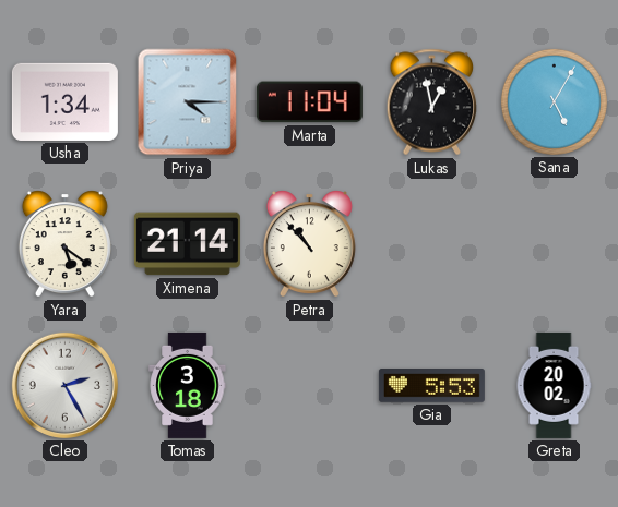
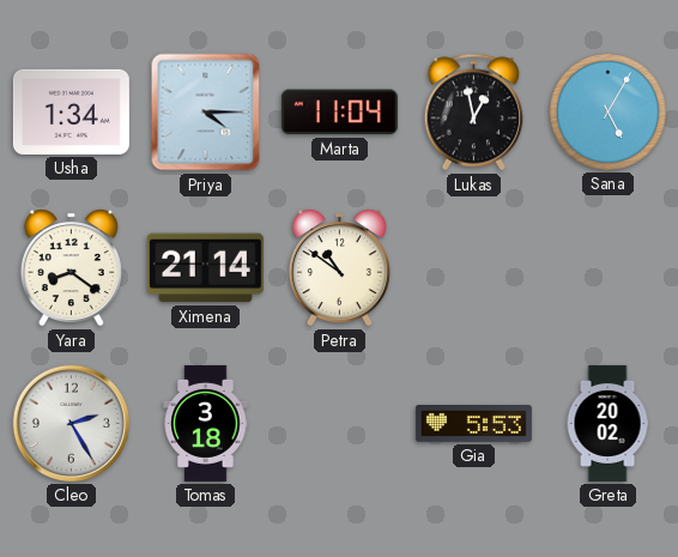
Yara: 5:21 -> 8:21 (71, 268)
Petra: 10:53 -> 10:51 (339, 268)
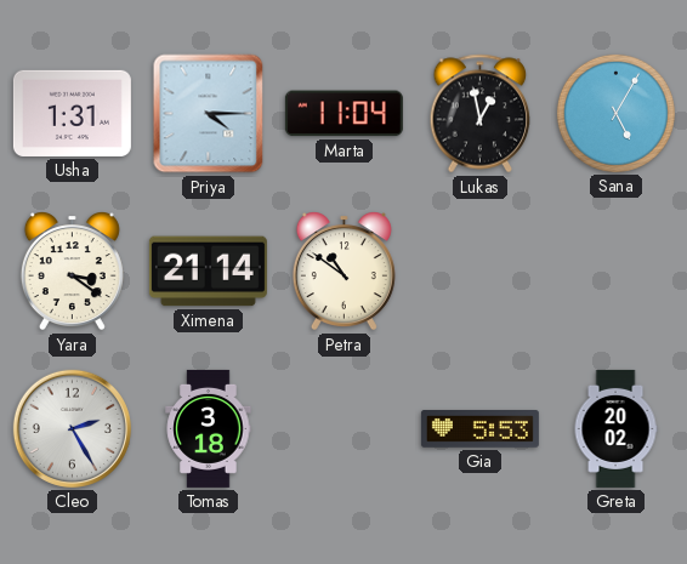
Usha: 1:34 -> 1:31 (72, 113)
Yara: 8:21 -> 3:21 (72, 272)
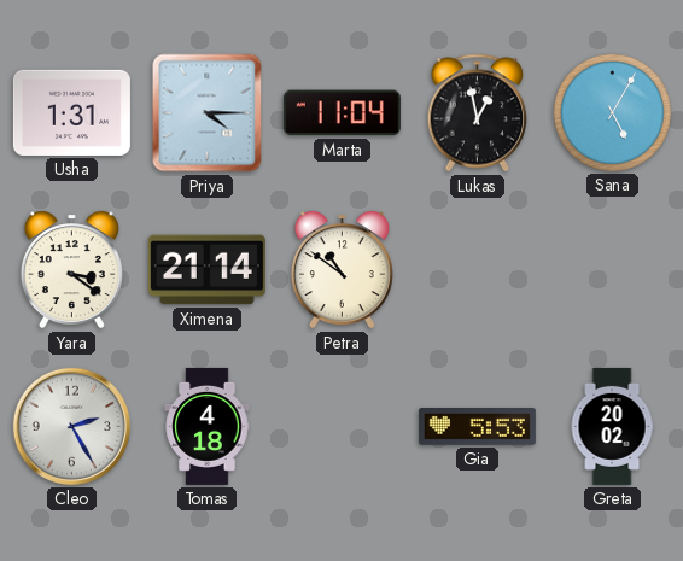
Tomas: 3:18 -> 4:18 (208, 426)
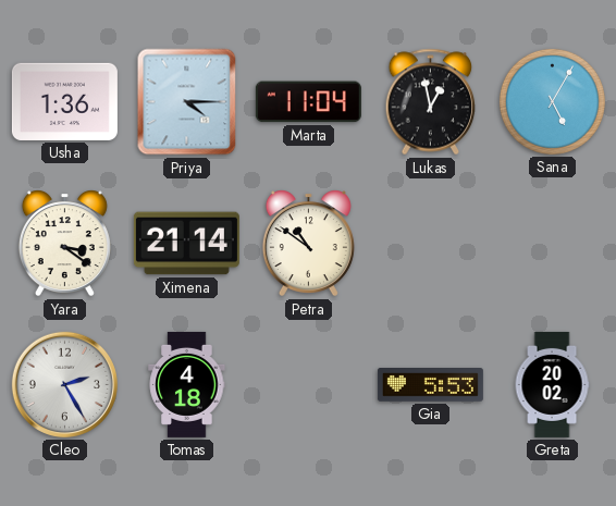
Usha: 1:31 -> 1:36 (64, 101)
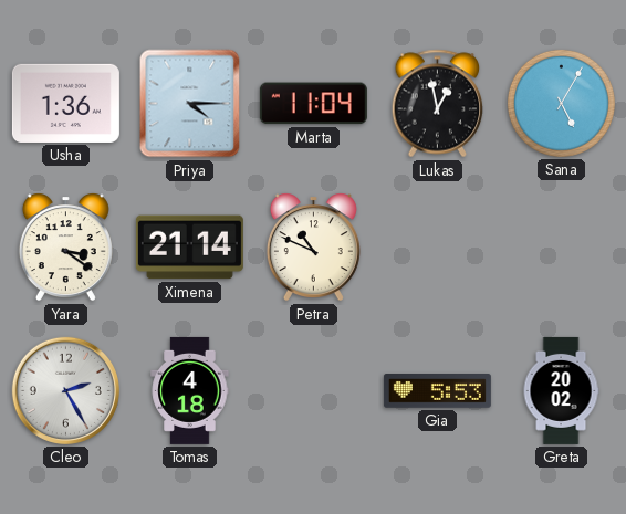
Petra: 10:51 -> 10:49 (313, 248)
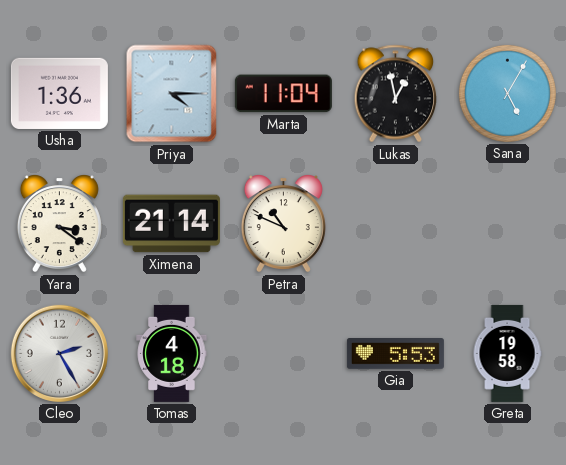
Greta: 20:02 -> 19:58 (507, 353)
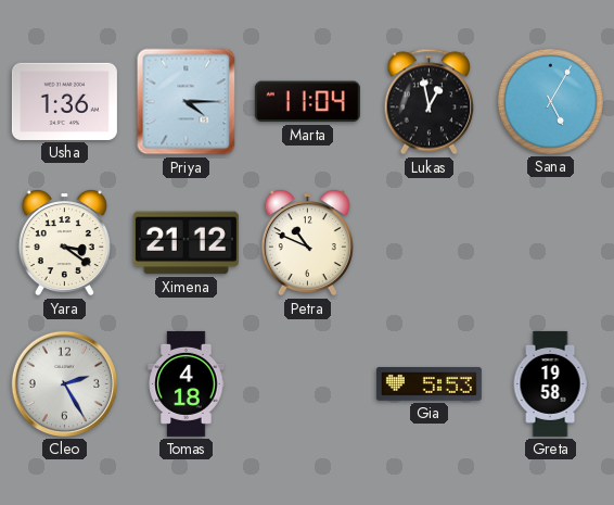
Ximena: 21:14 -> 21:12 (186, 243)
